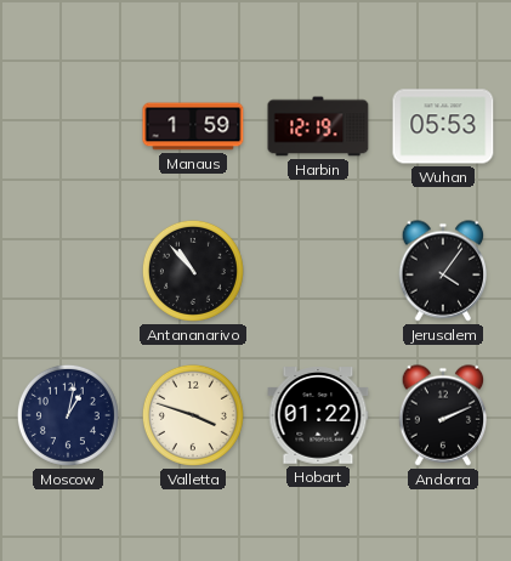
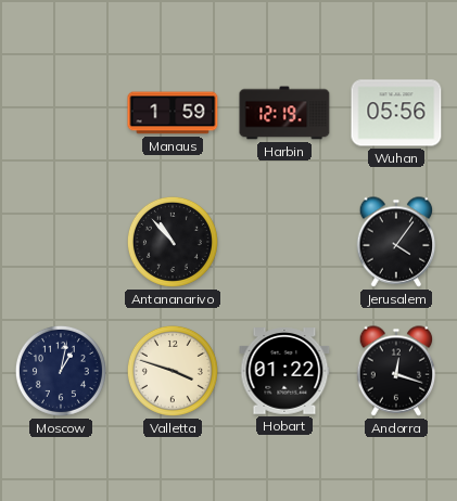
Wuhan: 05:53 -> 05:56 (396, 113)
Andorra: 2:11 -> 12:18 (396, 371)
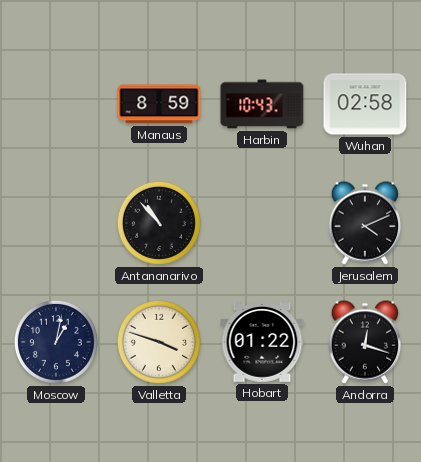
Manaus: 1:59 -> 8:59 (159, 104)
Harbin: 12:19 -> 10:43 (262, 104)
Wuhan: 05:56 -> 02:58 (365, 104)
Jerusalem: 4:06 -> 4:11 (365, 223)
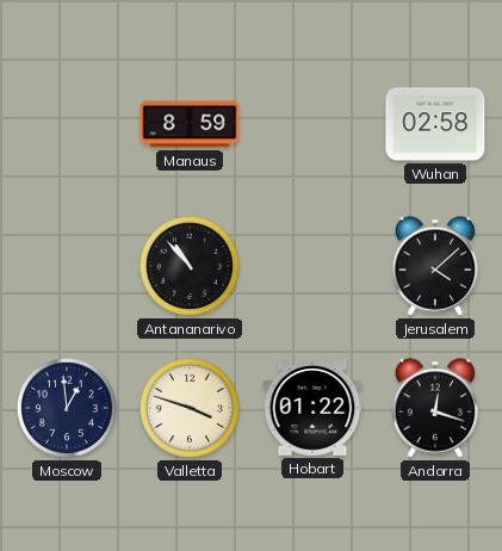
Harbin: 10:43 -> none (262, 104)
Jerusalem: 4:11 -> 4:08 (435, 266)
Moscow: 1:02 -> 12:59 (67, 408)
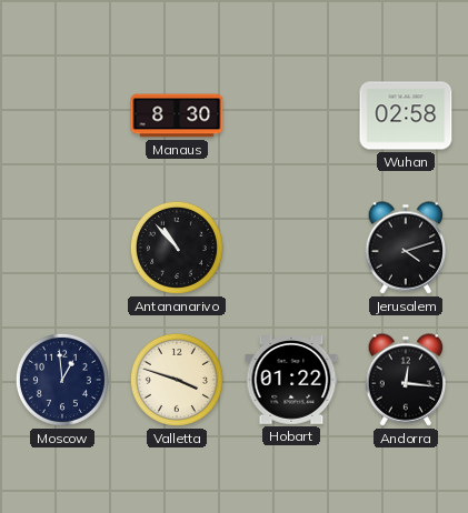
Manaus: 8:59 -> 8:30 (177, 115)
Jerusalem: 4:08 -> 4:12 (406, 248)
Andorra: 12:18 -> 12:16 (406, 380)
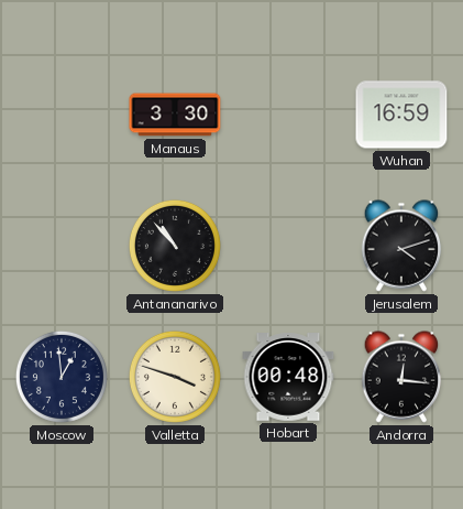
Manaus: 8:30 -> 3:30 (175, 115)
Wuhan: 02:58 -> 16:59 (401, 115)
Hobart: 01:22 -> 00:48 (288, 377)
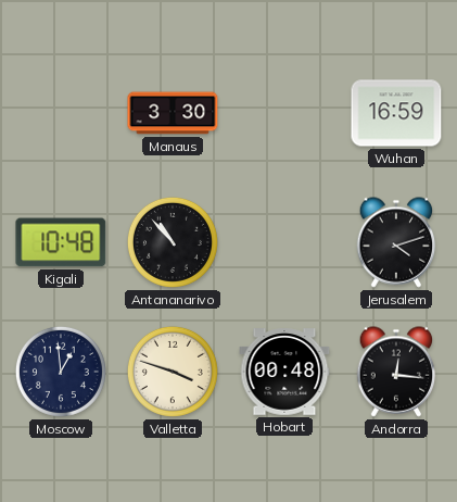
Kigali: none -> 10:48 (61, 242)
